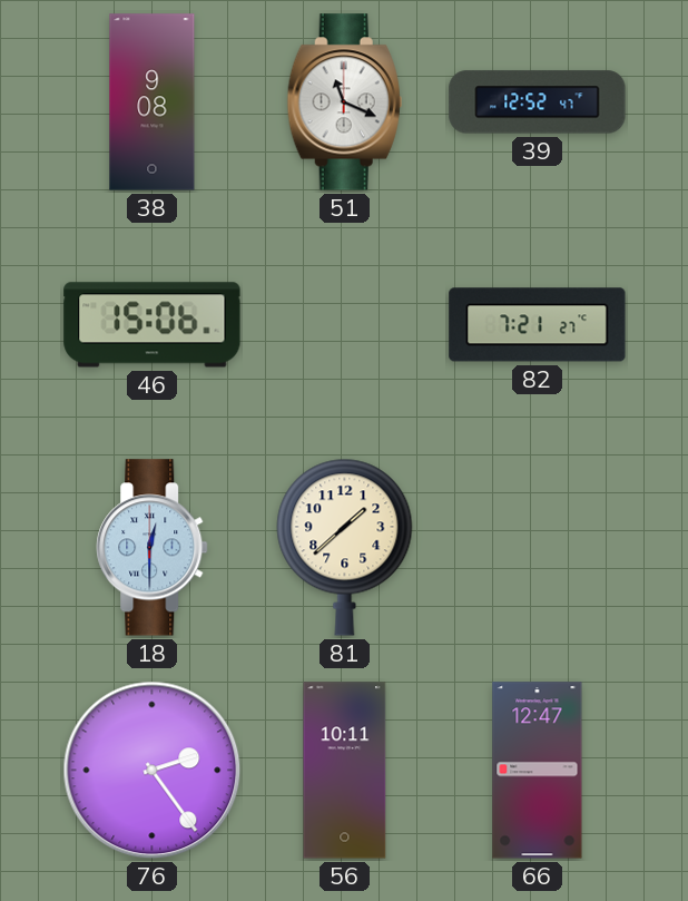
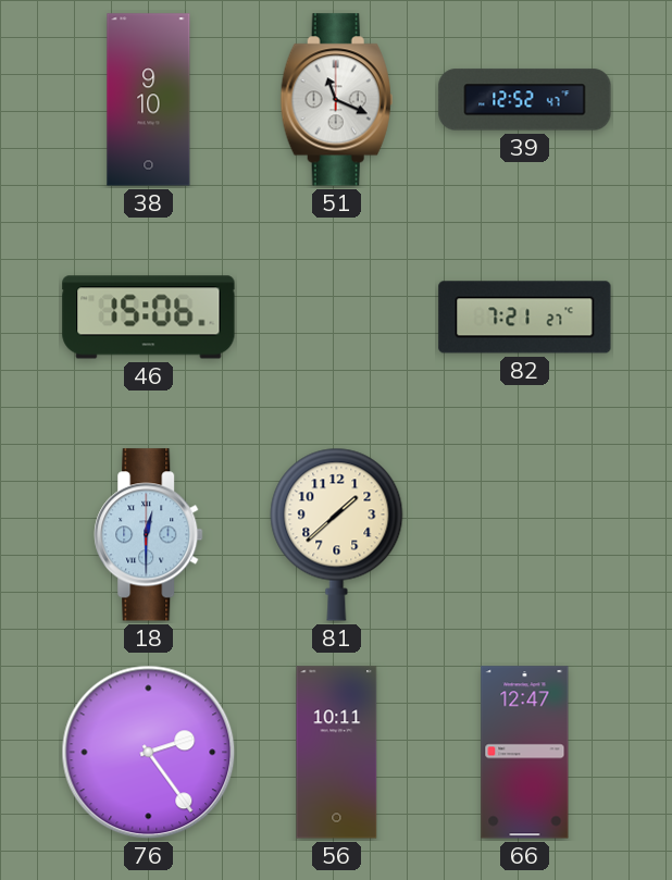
38: 9:08 -> 9:10 (149, 100)
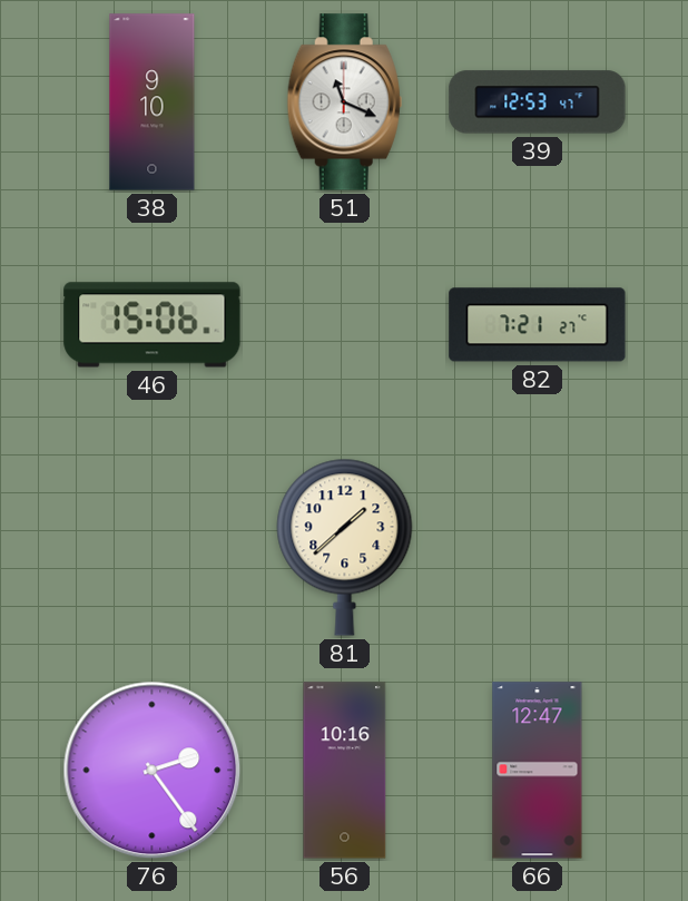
39: 12:52 -> 12:53 (538, 102)
18: 12:30 -> none (149, 535)
56: 10:11 -> 10:16 (345, 771)
